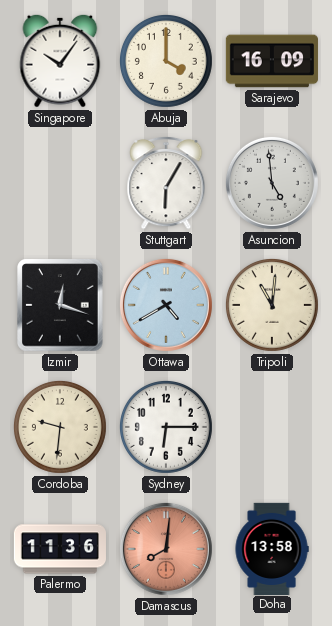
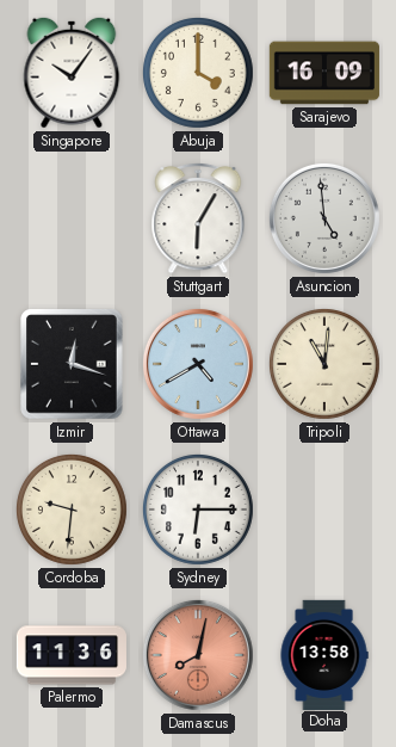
Damascus: 8:01 -> 8:02 (198, 655)
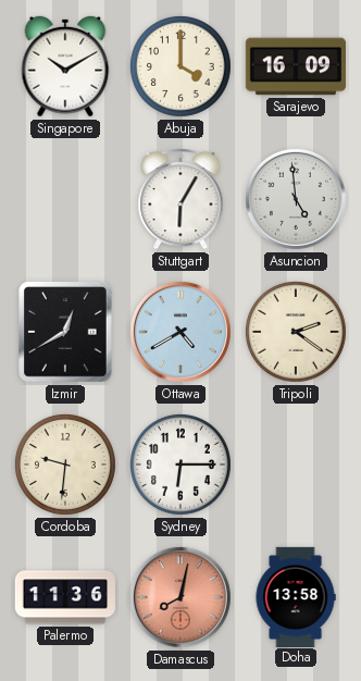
Singapore: 10:06 -> 10:10 (65, 66)
Izmir: 12:18 -> 12:40 (65, 332)
Tripoli: 11:01 -> 2:21 (296, 332)
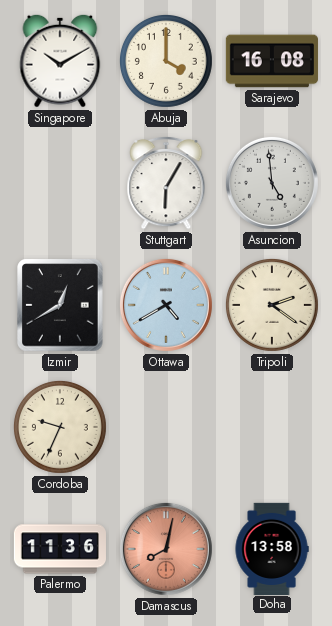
Sarajevo: 16:09 -> 16:08 (272, 61)
Cordoba: 9:31 -> 9:34 (60, 427)
Sydney: 6:15 -> none (180, 465)
